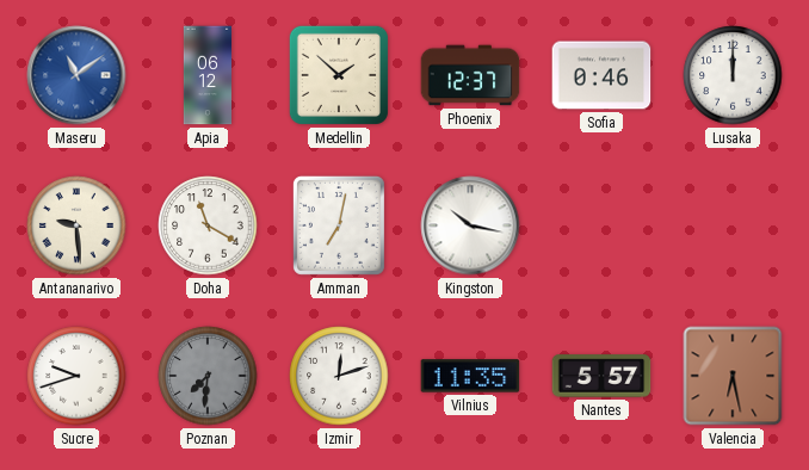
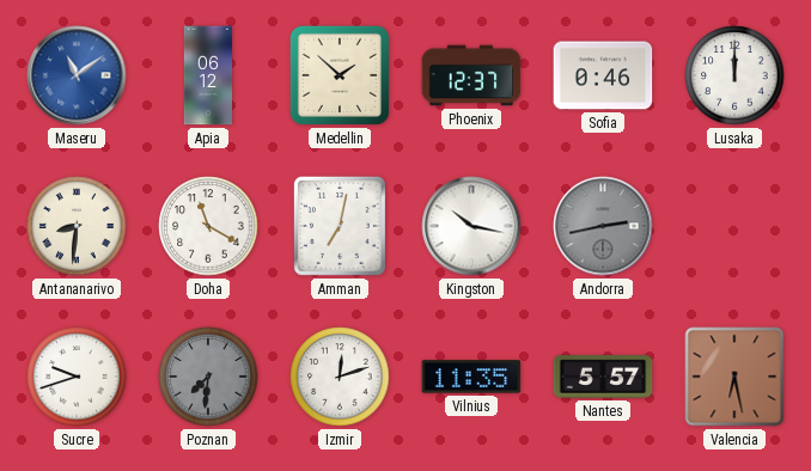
Antananarivo: 9:29 -> 8:31 (77, 226)
Andorra: none -> 2:43 (603, 226)
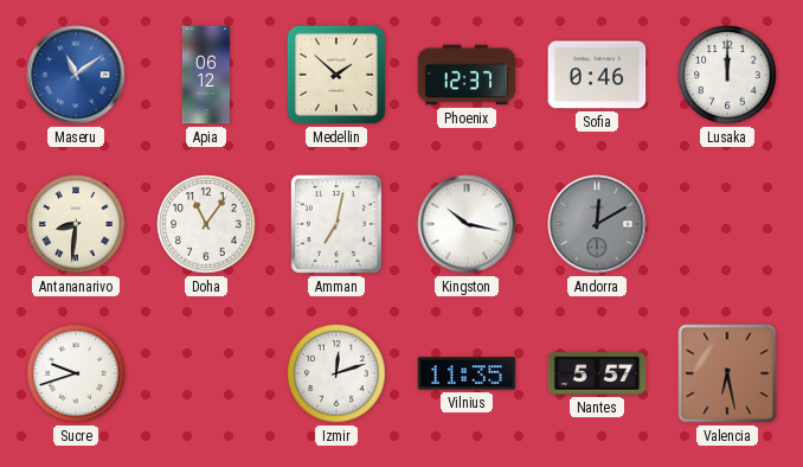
Doha: 11:20 -> 11:06 (206, 224)
Andorra: 2:43 -> 12:10 (597, 224)
Poznan: 7:31 -> none (208, 377)
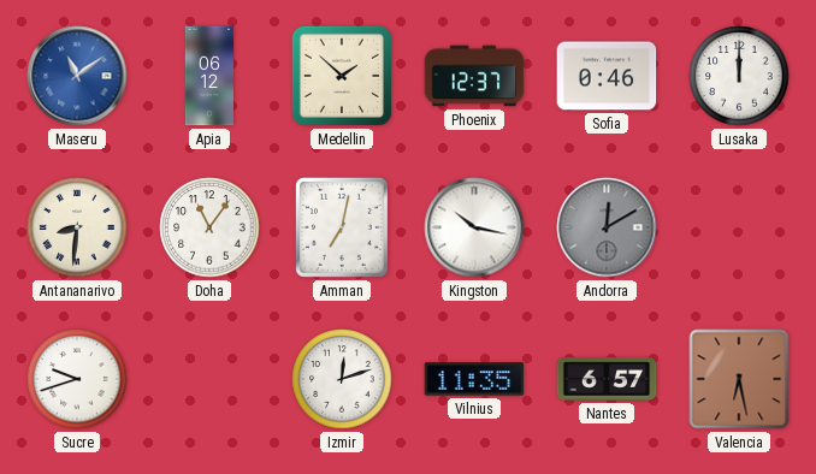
Nantes: 5:57 -> 6:57 (607, 379)
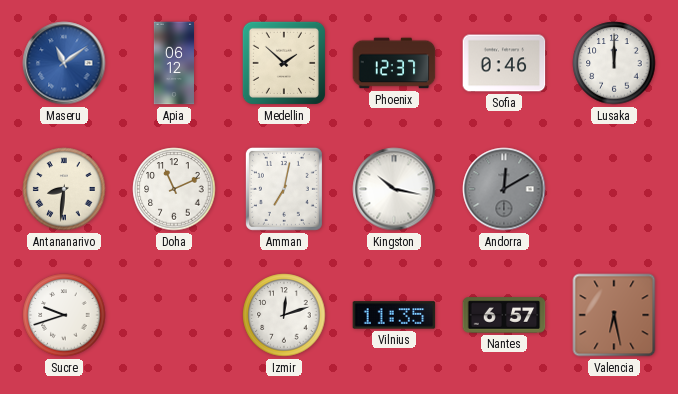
Doha: 11:06 -> 11:11 (174, 189)
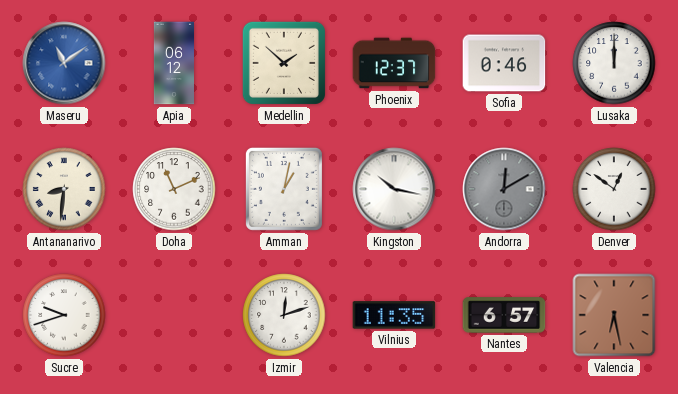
Amman: 7:02 -> 1:02 (284, 189)
Denver: none -> 12:51 (614, 189)
